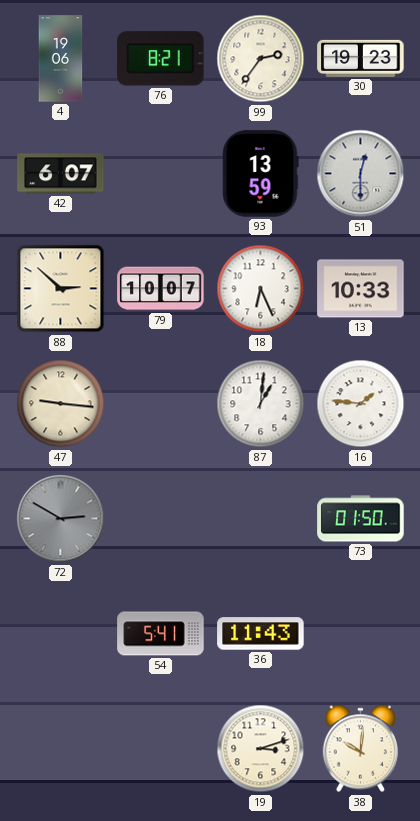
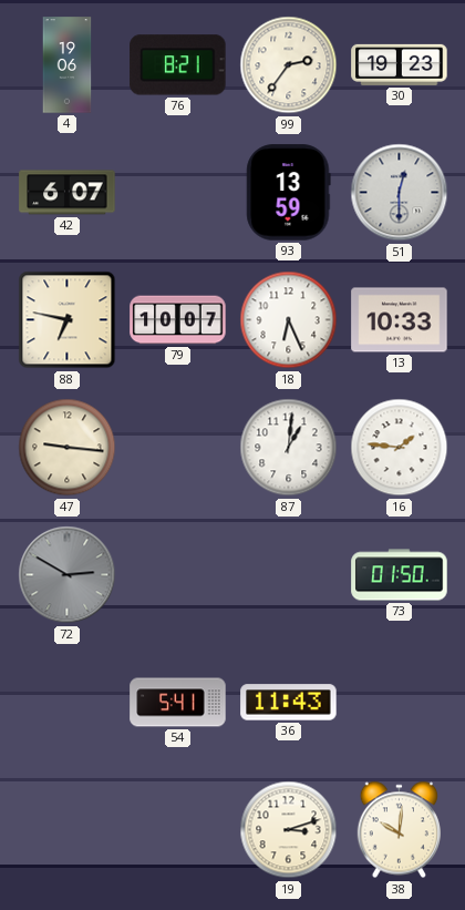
88: 2:52 -> 6:47 (68, 320)
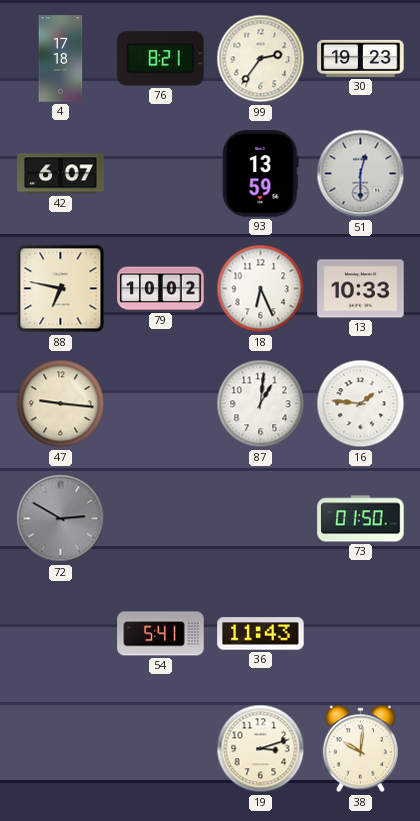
4: 19:06 -> 17:18 (61, 59)
79: 10:07 -> 10:02 (161, 289)
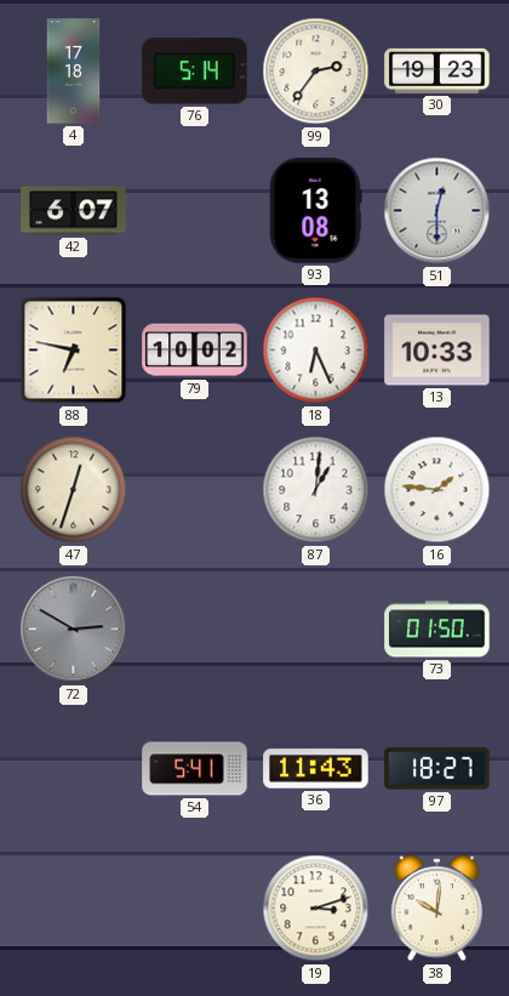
76: 8:21 -> 5:14 (195, 72)
93: 13:59 -> 13:08 (316, 211)
47: 9:16 -> 12:33 (74, 490)
97: none -> 18:27 (437, 769)
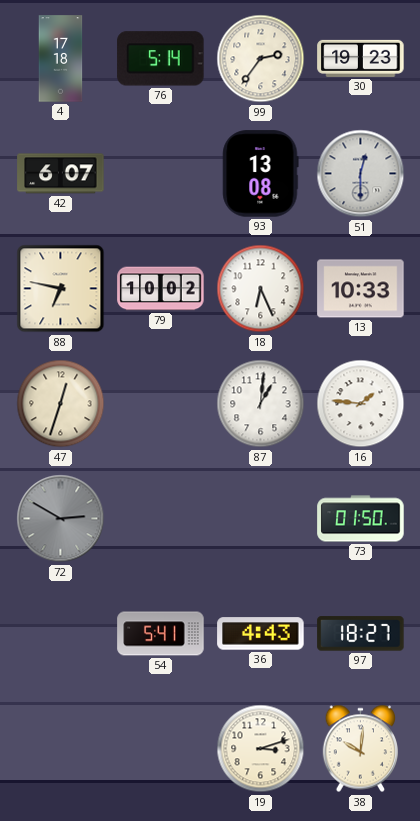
36: 11:43 -> 4:43 (261, 634)
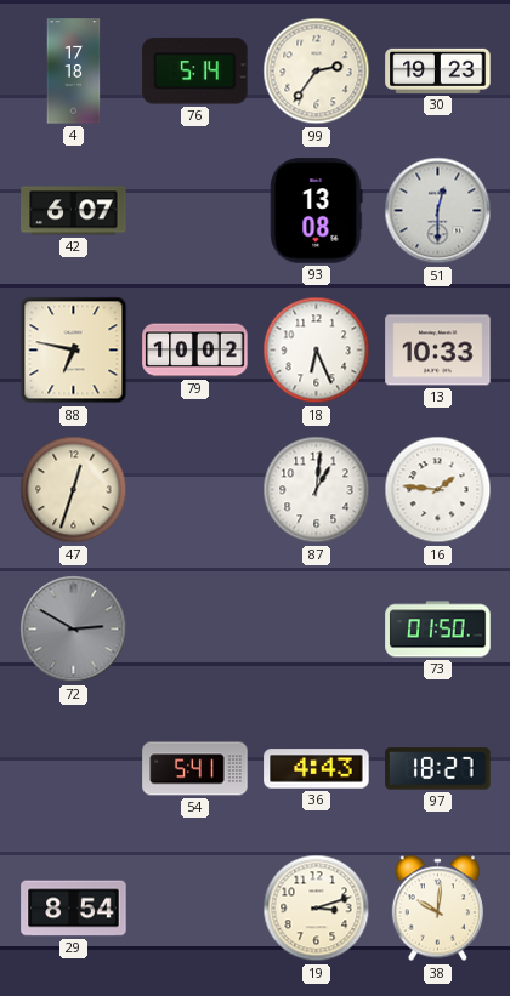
29: none -> 8:54 (74, 909)
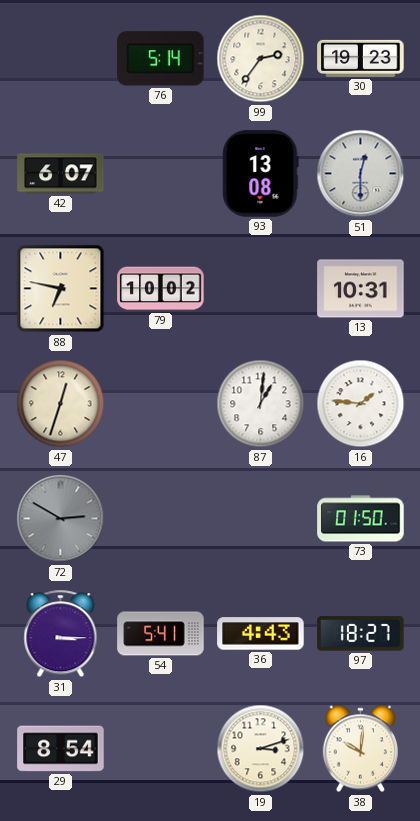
4: 17:18 -> none (74, 72)
18: 6:26 -> none (317, 351)
13: 10:33 -> 10:31 (361, 289)
31: none -> 3:15 (61, 634)
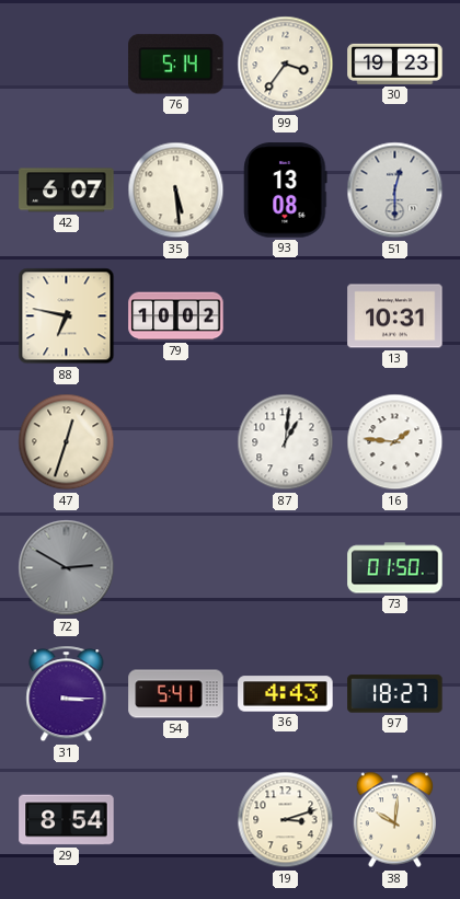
99: 2:36 -> 3:36 (286, 65)
35: none -> 5:29 (176, 191)
